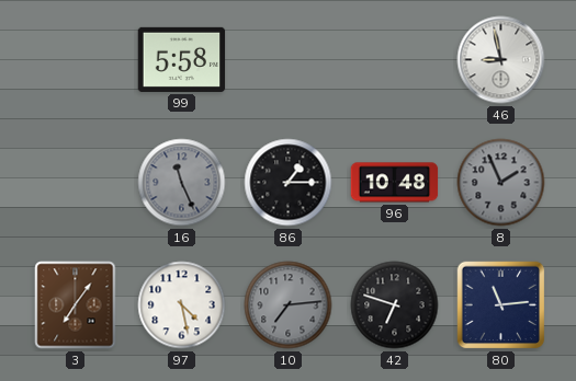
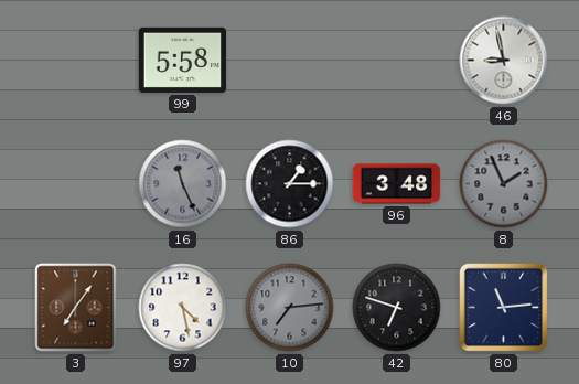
96: 10:48 -> 3:48 (397, 184)
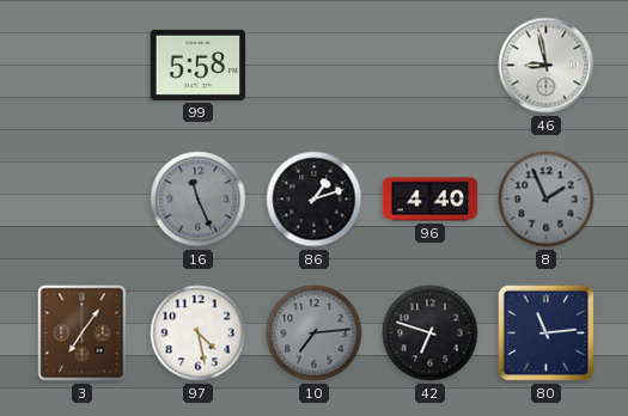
86: 1:15 -> 1:12 (315, 200)
96: 3:48 -> 4:40 (431, 200)
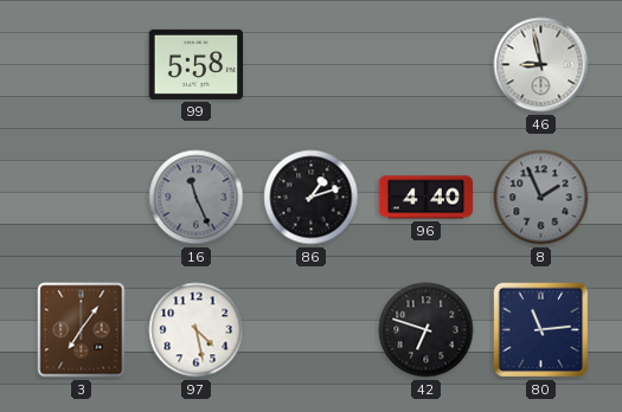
10: 7:14 -> none (315, 334)
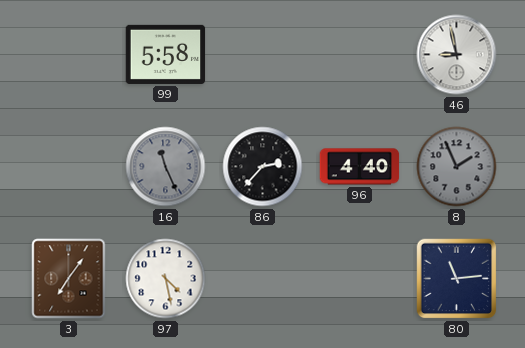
86: 1:12 -> 2:37 (263, 167)
42: 6:48 -> none (427, 330)
